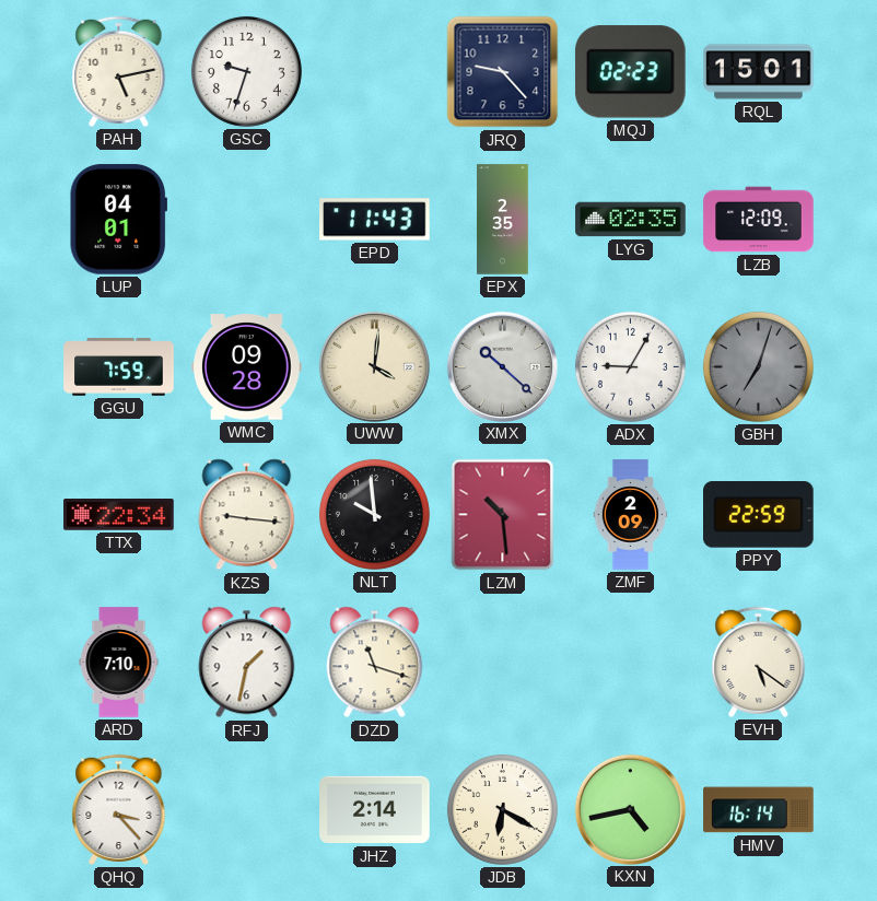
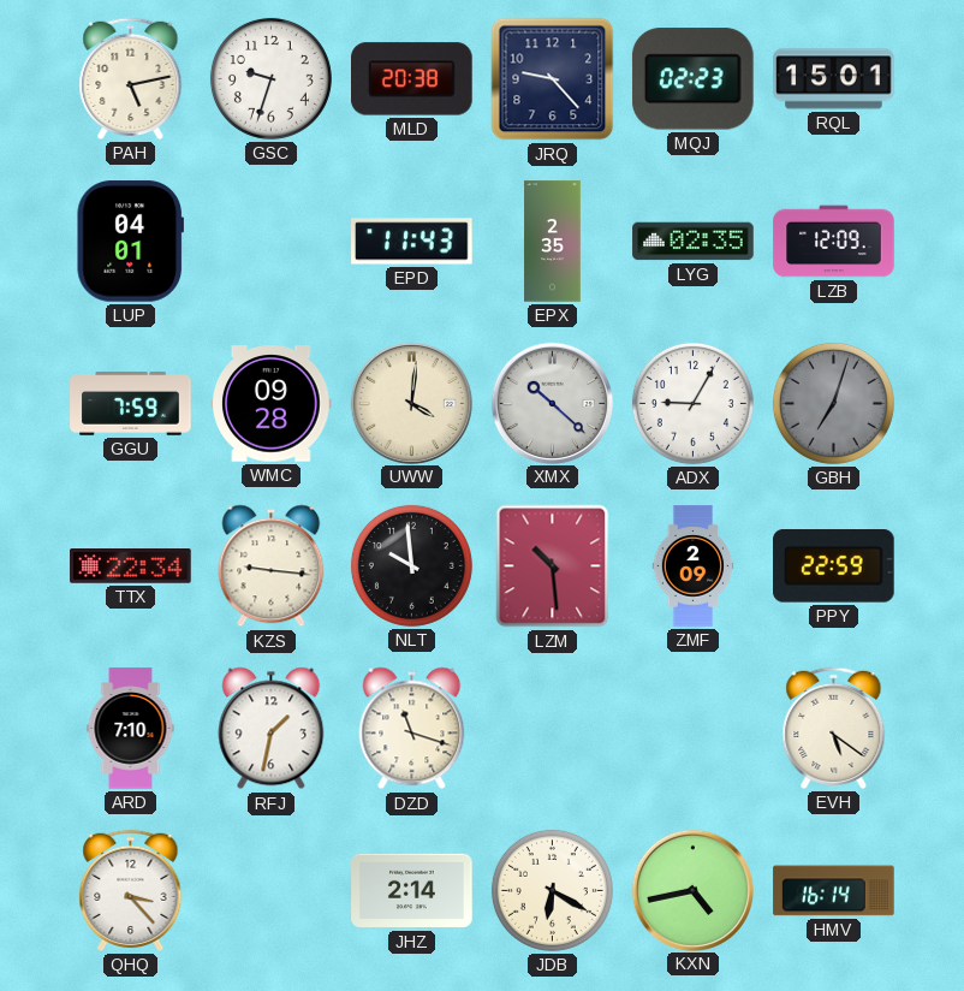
MLD: none -> 20:38 (412, 79)
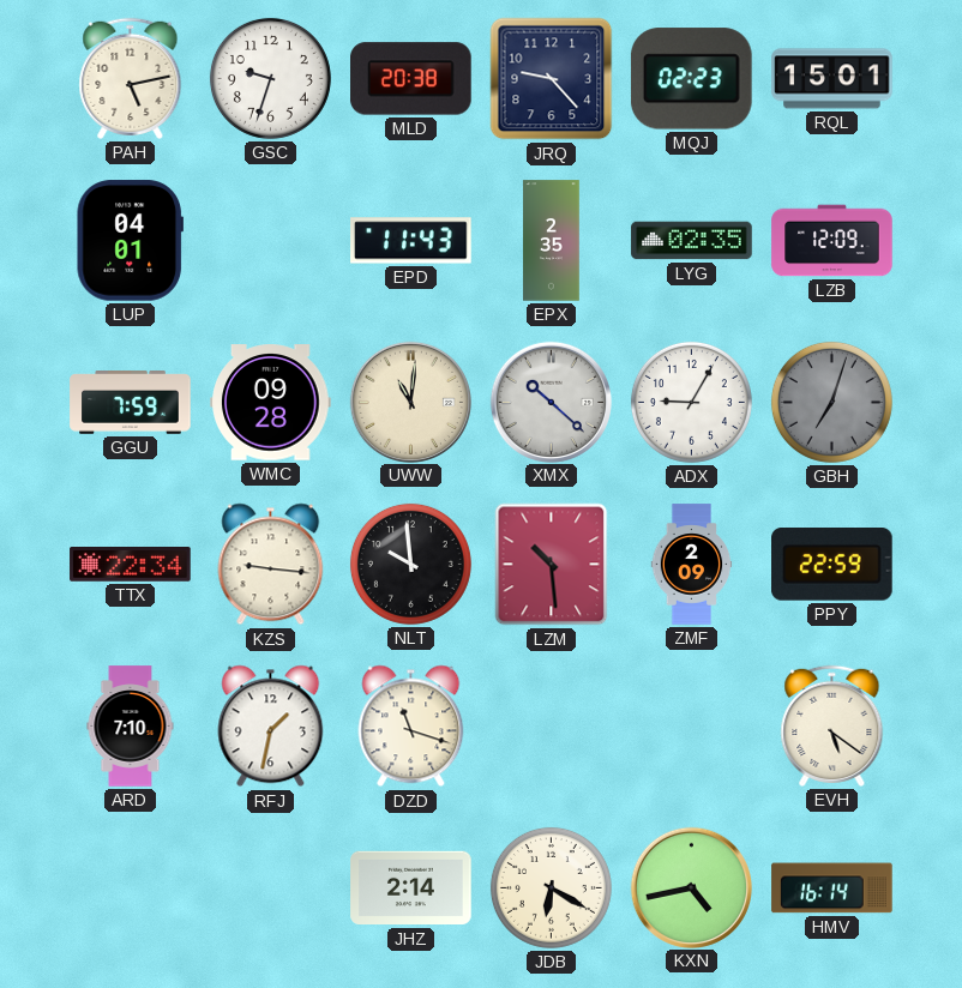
UWW: 4:01 -> 11:01 (410, 402)
QHQ: 3:23 -> none (131, 890)
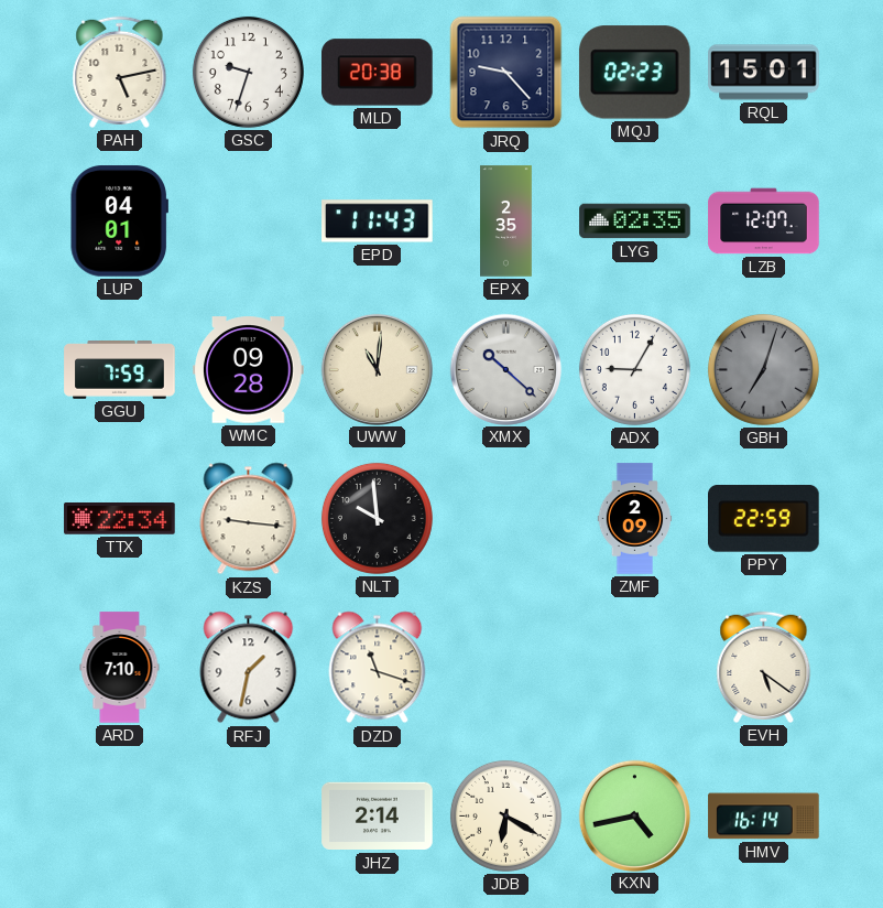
LZB: 12:09 -> 12:07 (764, 221)
LZM: 10:29 -> none (552, 565)
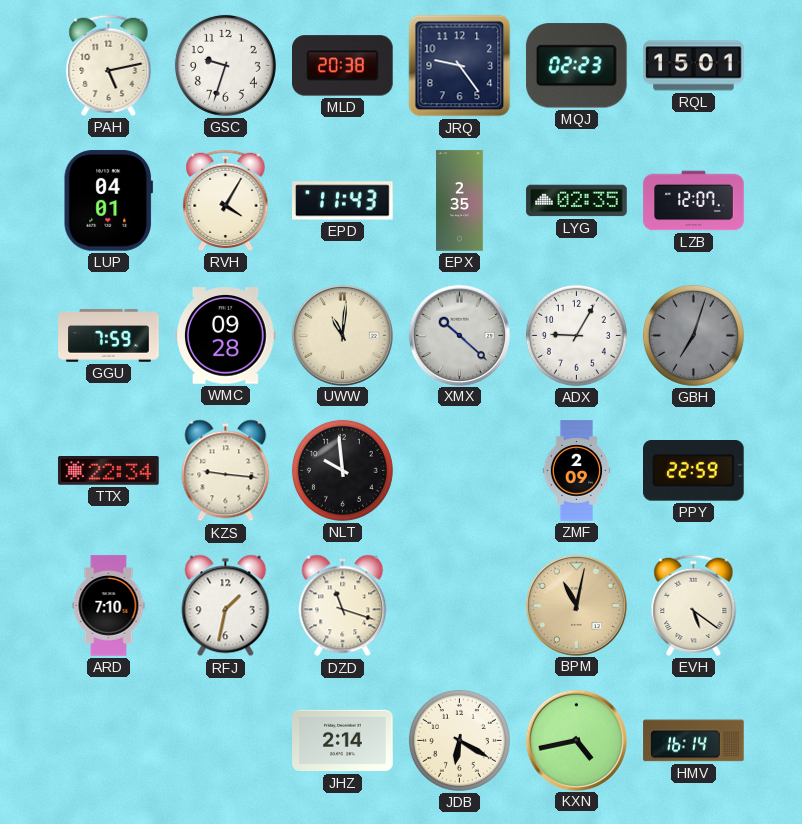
JRQ: 9:23 -> 9:24 (460, 66)
RVH: none -> 4:05 (226, 200)
BPM: none -> 11:02 (576, 605)
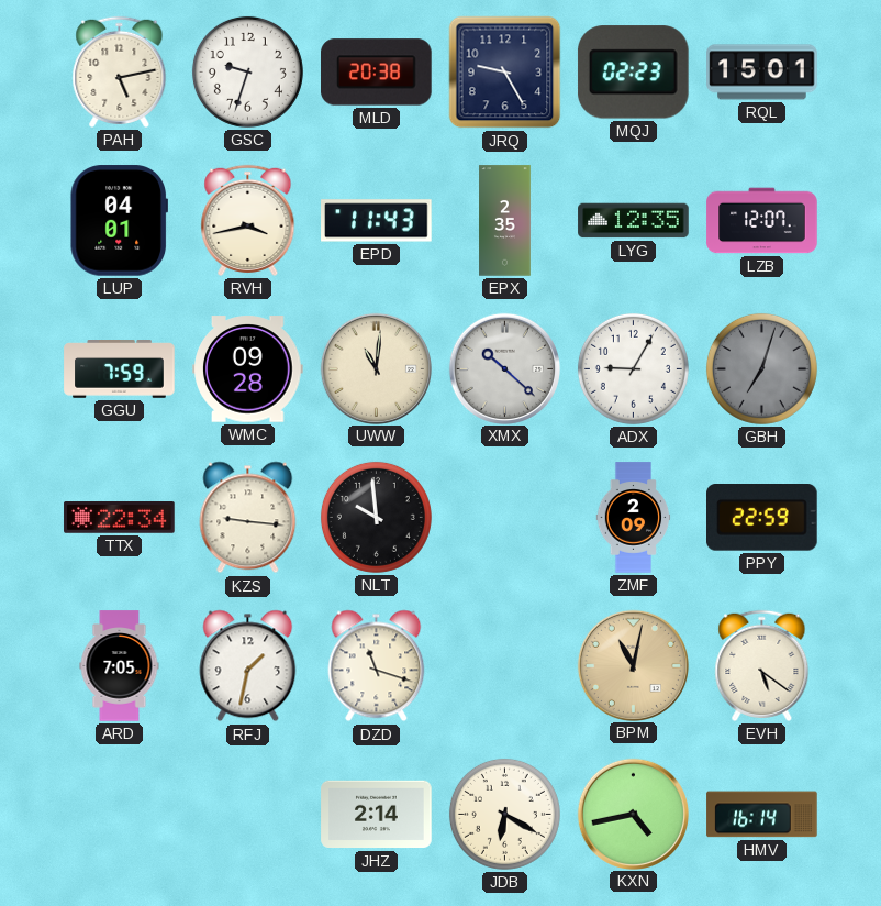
JRQ: 9:24 -> 9:25 (505, 73)
RVH: 4:05 -> 3:43 (248, 220)
LYG: 02:35 -> 12:35 (634, 221)
ARD: 7:10 -> 7:05 (120, 666)
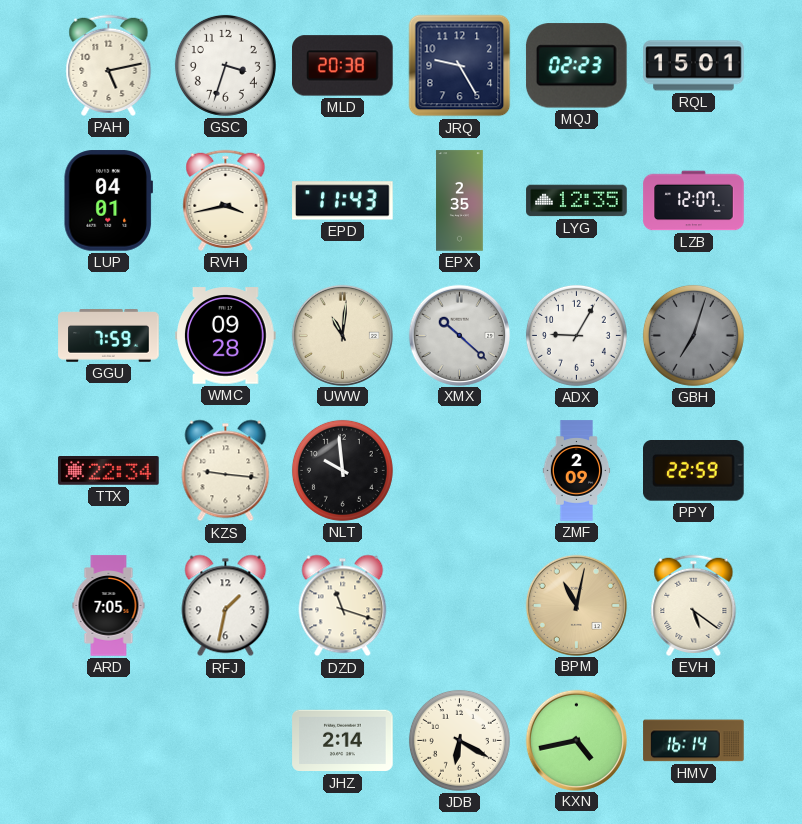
GSC: 9:33 -> 3:33 (225, 65)
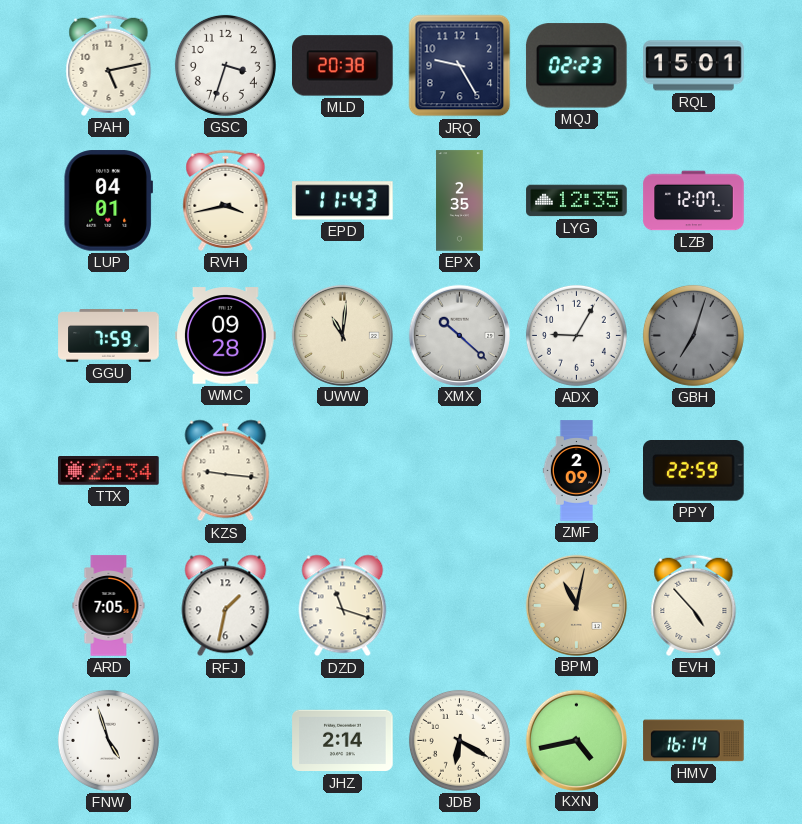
NLT: 9:59 -> none (342, 470)
EVH: 5:21 -> 4:53 (694, 605)
FNW: none -> 4:57 (108, 740)
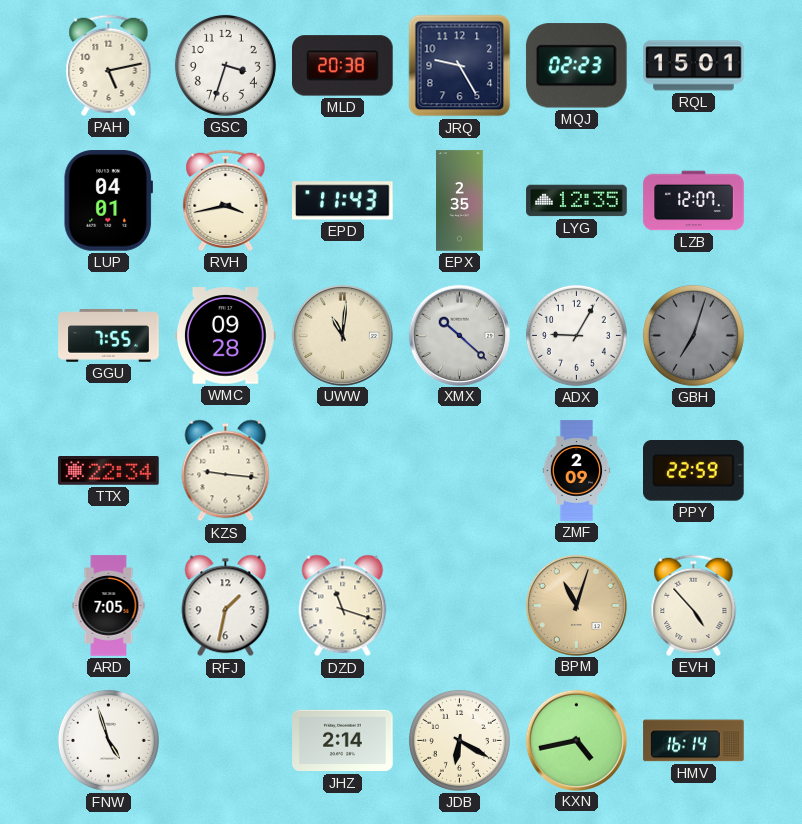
GGU: 7:59 -> 7:55 (109, 336)
BPM: 11:02 -> 11:03 (576, 605)
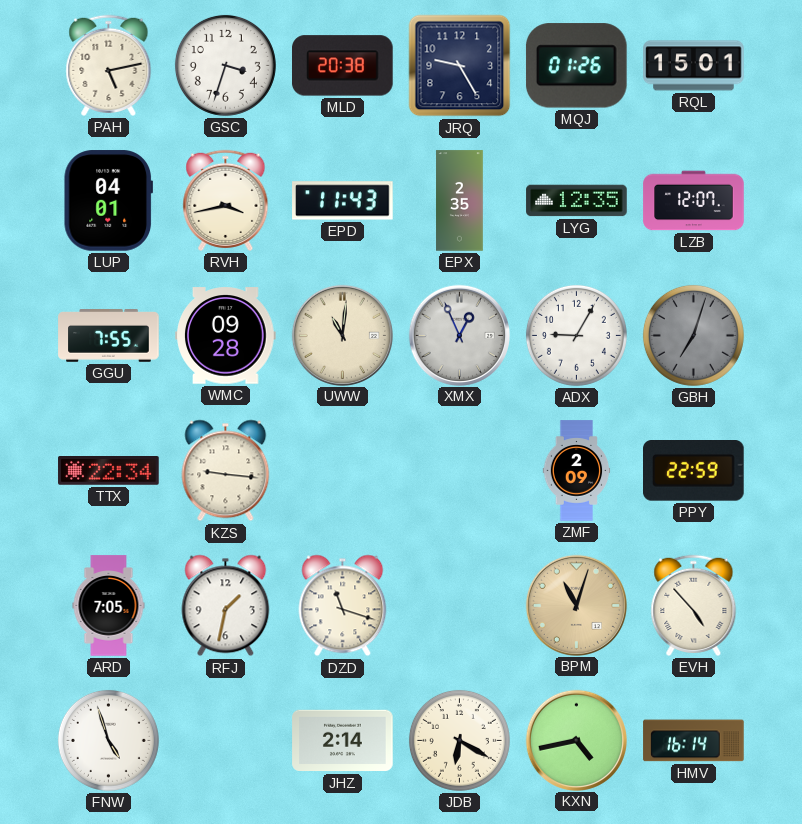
MQJ: 02:23 -> 01:26 (576, 66)
XMX: 10:22 -> 12:56 (459, 335)
